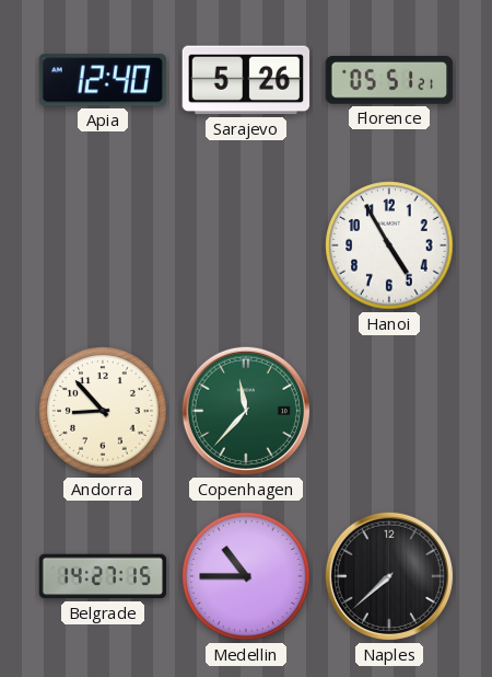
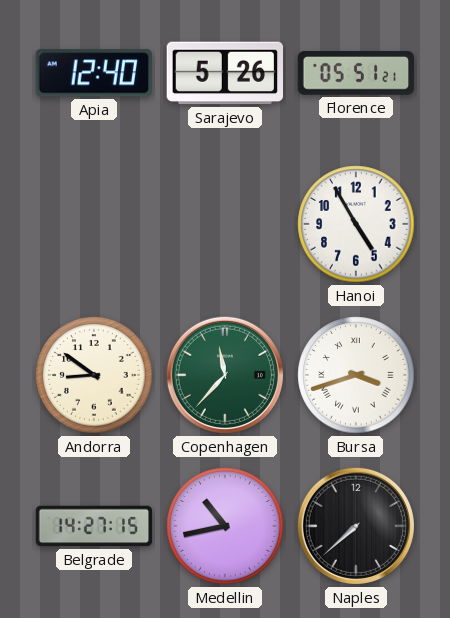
Andorra: 8:53 -> 8:51 (94, 375)
Bursa: none -> 3:42 (356, 375)
Medellin: 10:45 -> 10:43 (225, 526)
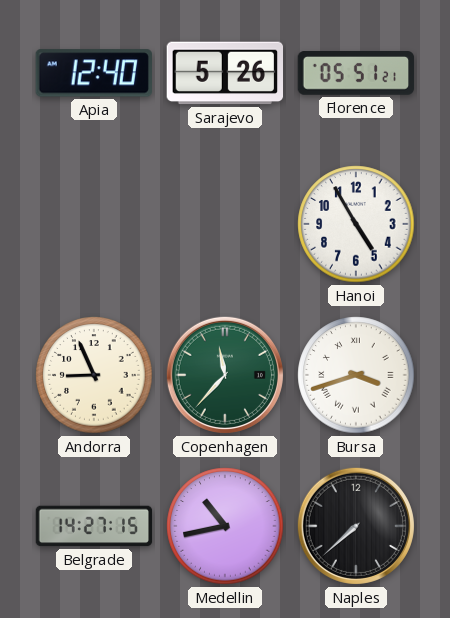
Andorra: 8:51 -> 8:56 (94, 375)
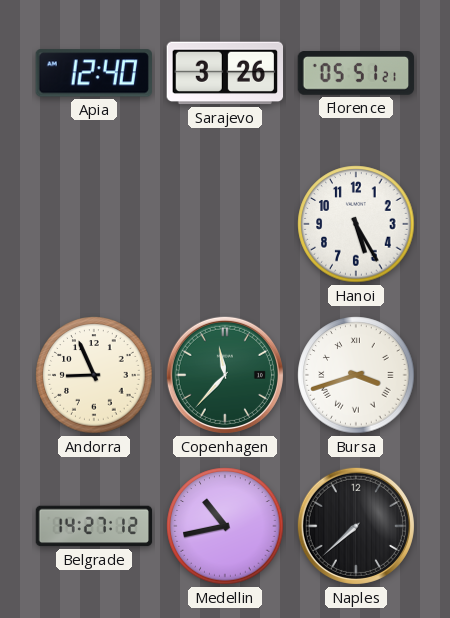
Sarajevo: 5:26 -> 3:26 (225, 73)
Hanoi: 4:55 -> 5:25 (356, 224)
Belgrade: 14:27:15 -> 14:27:12 (94, 526)
